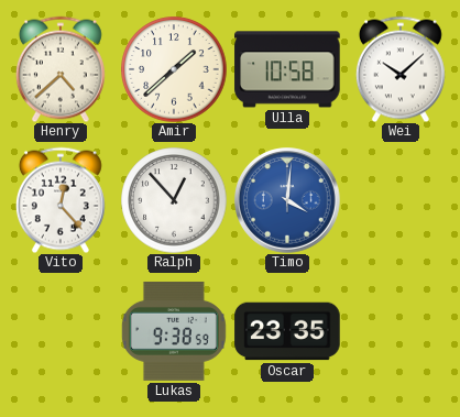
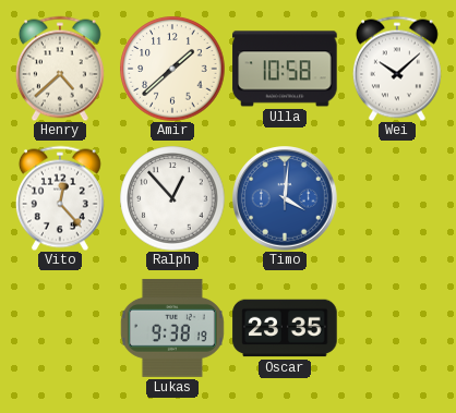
Lukas: 9:38:59 -> 9:38:19 (172, 328)
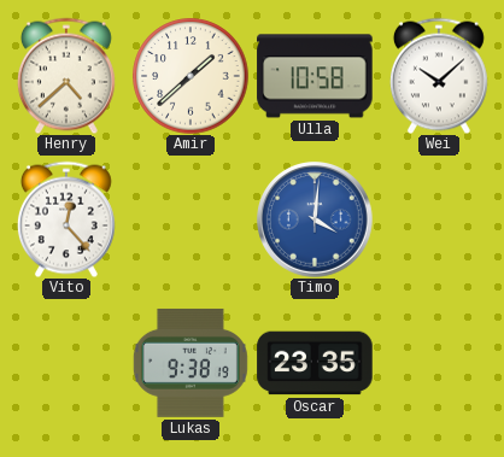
Ralph: 12:53 -> none (172, 198)
